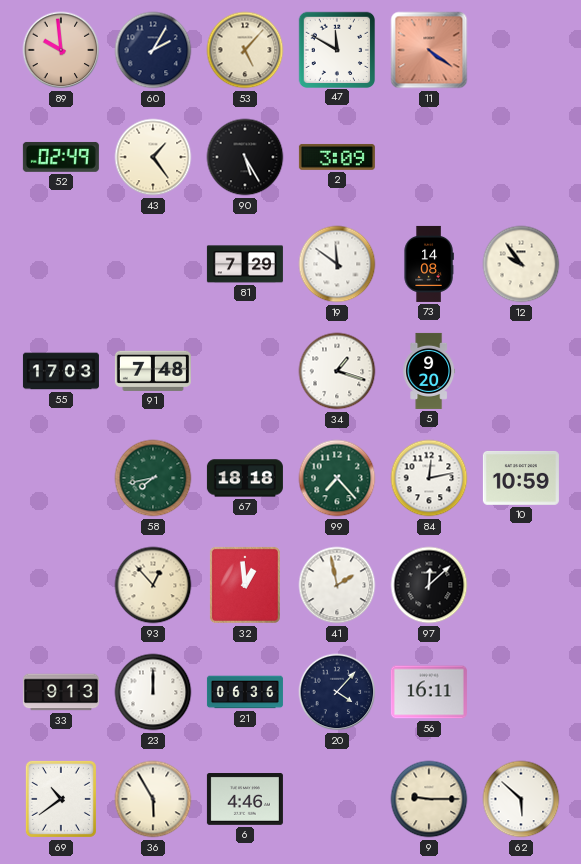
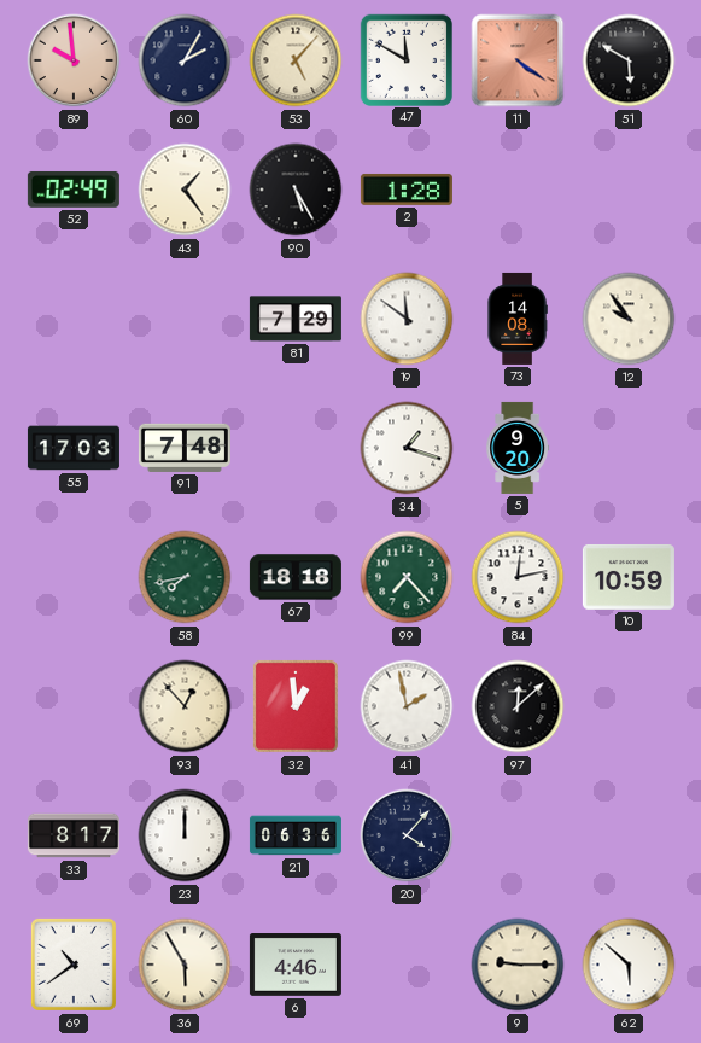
51: none -> 5:50 (629, 60)
2: 3:09 -> 1:28 (407, 190)
33: 9:13 -> 8:17 (74, 835)
56: 16:11 -> none (429, 692)
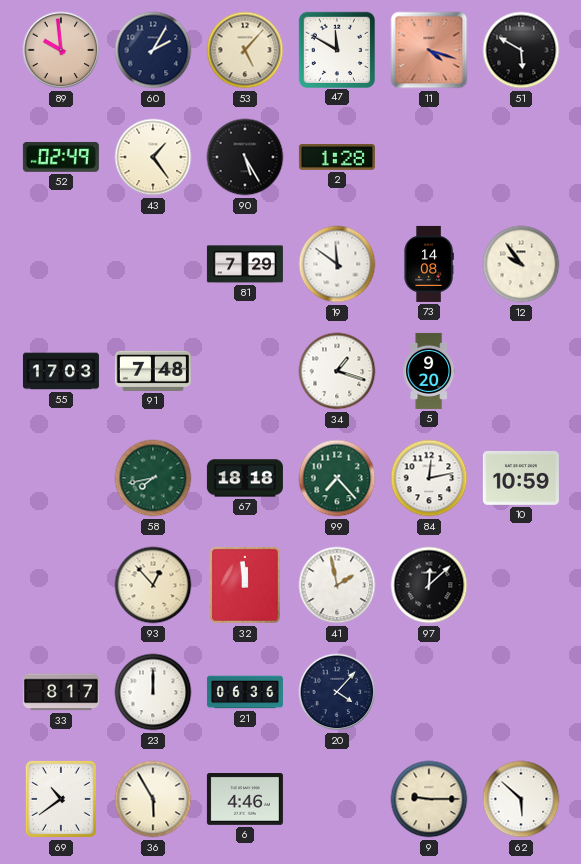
11: 4:21 -> 4:18 (429, 50)
32: 12:59 -> 11:59 (245, 585)
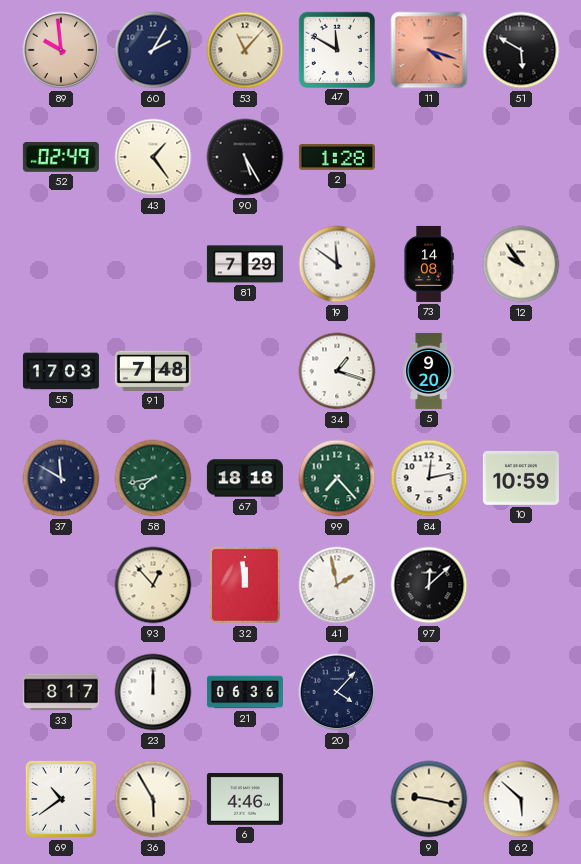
53: 5:07 -> 11:07 (245, 50)
37: none -> 11:50 (61, 478)
9: 9:15 -> 9:17 (429, 799)
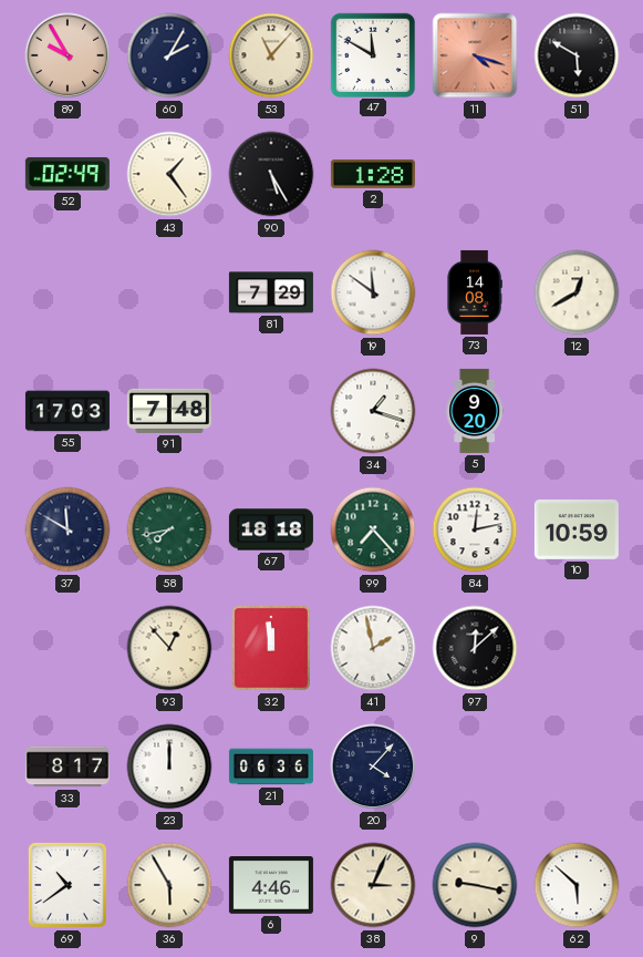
89: 9:59 -> 9:55 (68, 55)
12: 9:54 -> 12:40 (577, 292)
38: none -> 3:04 (373, 885)
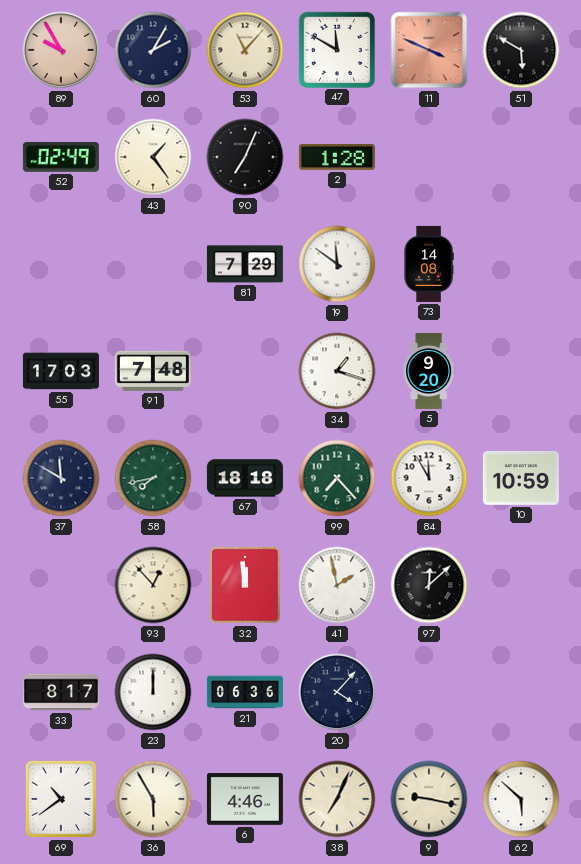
11: 4:18 -> 3:49 (429, 50)
90: 5:25 -> 7:04 (245, 157)
12: 12:40 -> none (577, 292)
84: 12:13 -> 11:55 (429, 478)
38: 3:04 -> 7:04 (337, 799)
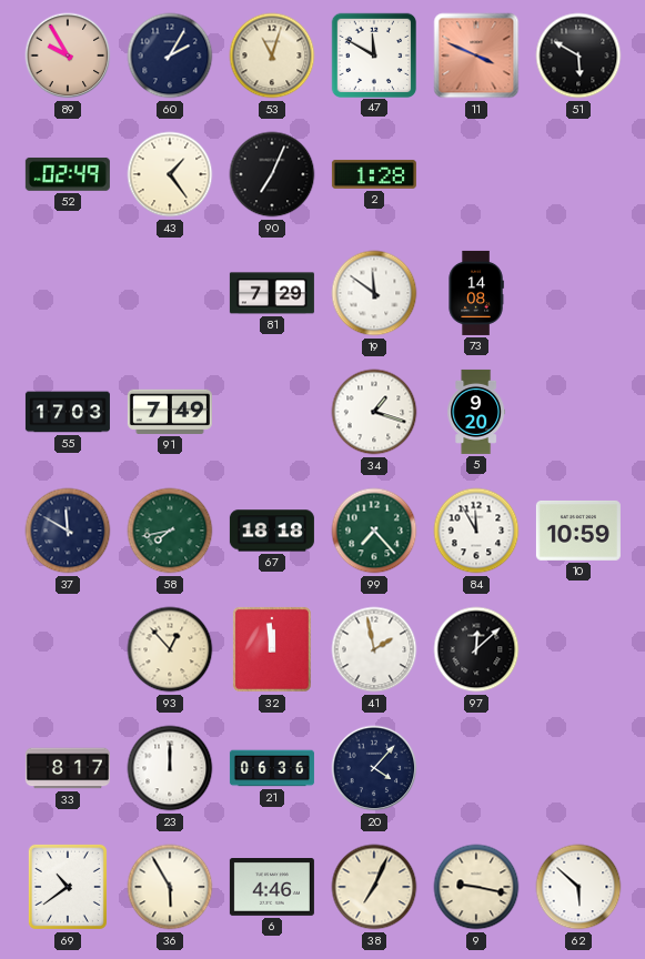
53: 11:07 -> 11:03 (272, 55)
91: 7:48 -> 7:49 (170, 412)
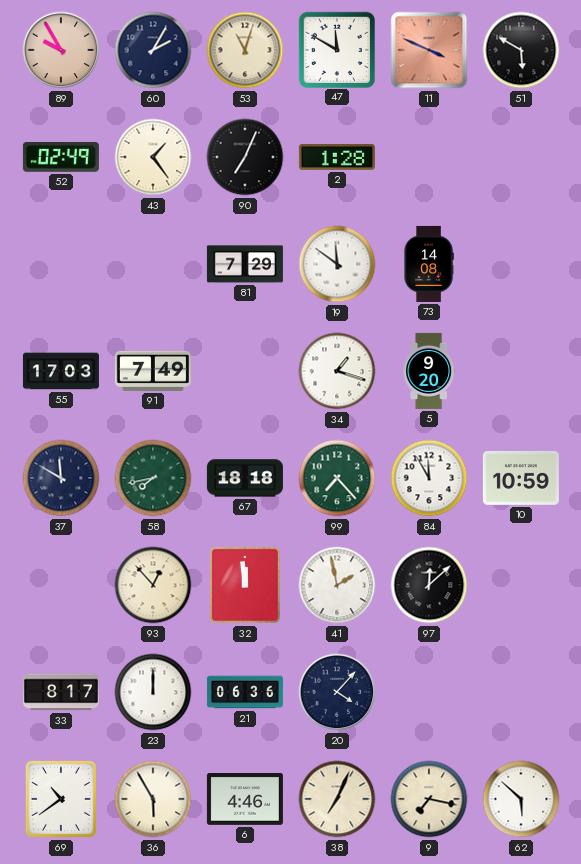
9: 9:17 -> 7:17 (429, 799)
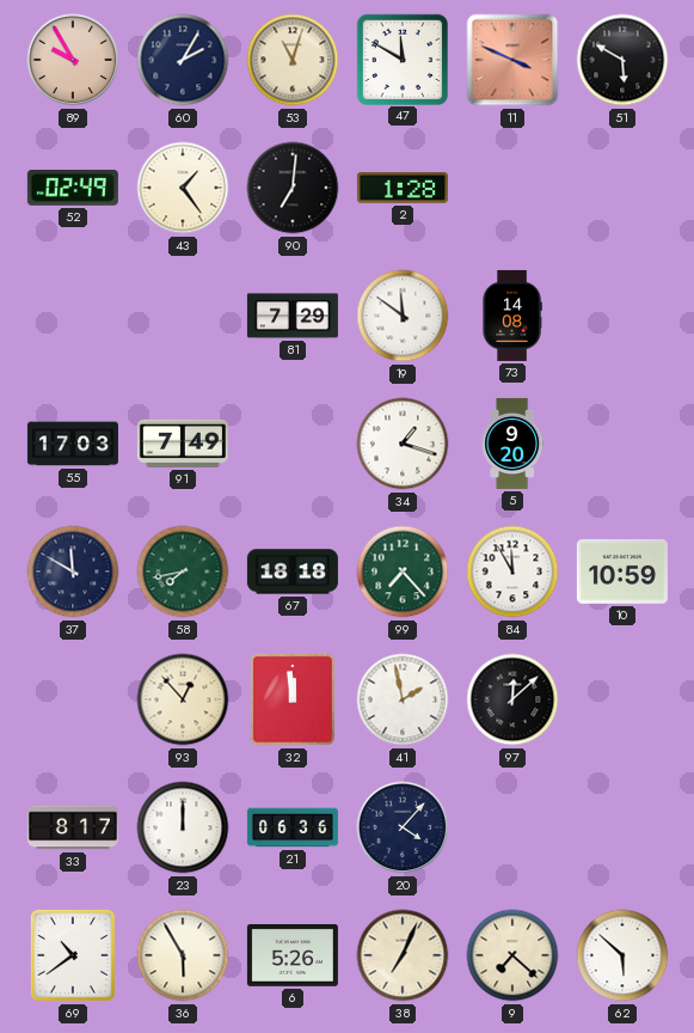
90: 7:04 -> 7:01 (293, 188)
6: 4:46 -> 5:26 (293, 956)
9: 7:17 -> 7:22 (512, 955)
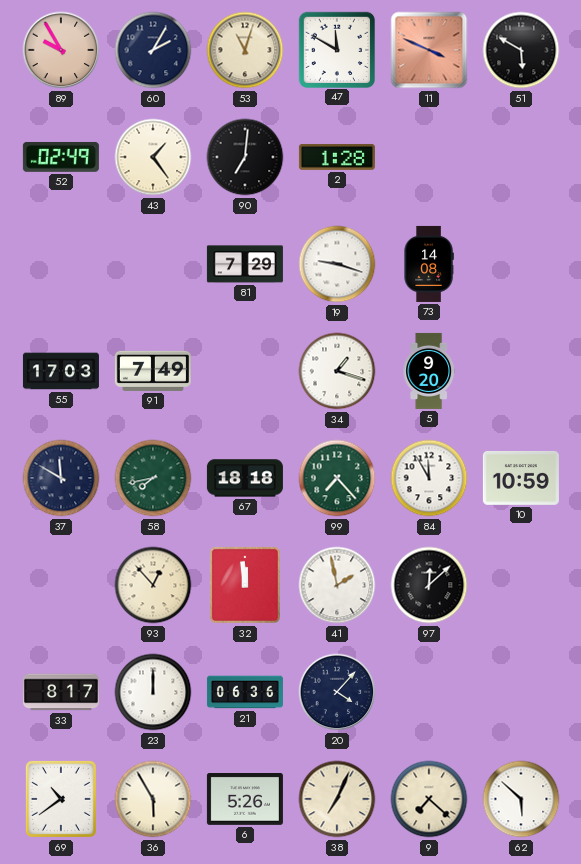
19: 11:51 -> 9:18 (337, 264)
